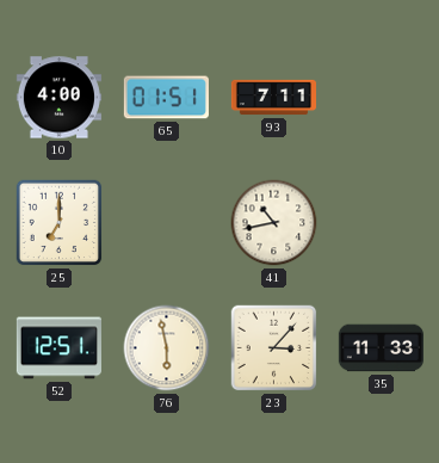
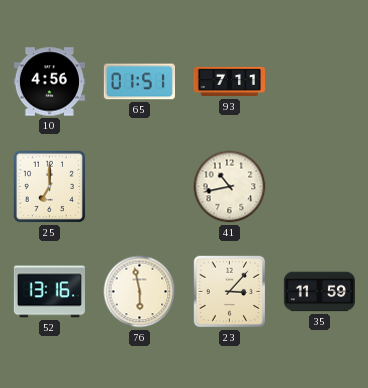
10: 4:00 -> 4:56 (49, 82)
52: 12:51 -> 13:16 (49, 292)
35: 11:33 -> 11:59 (319, 292)
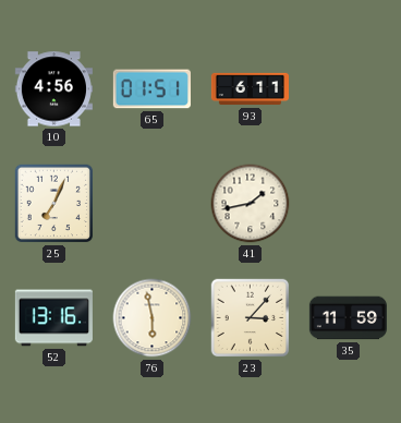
93: 7:11 -> 6:11 (250, 89)
25: 7:00 -> 7:04 (54, 204)
41: 10:43 -> 1:43 (251, 204)
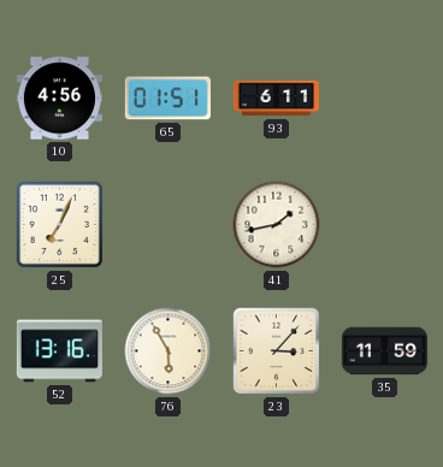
76: 5:58 -> 5:55 (169, 351)
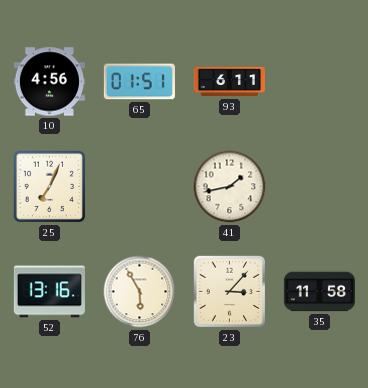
35: 11:59 -> 11:58 (319, 292)
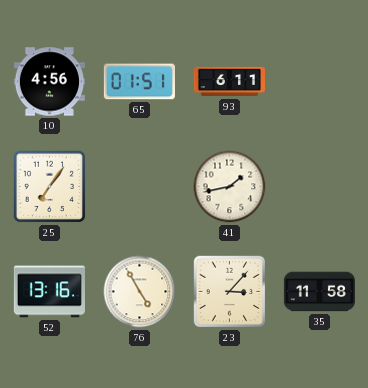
25: 7:04 -> 7:06 (50, 187)
76: 5:55 -> 4:55 (140, 292)
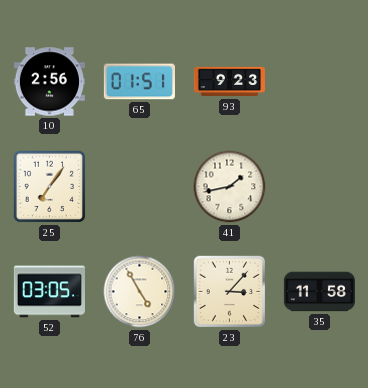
10: 4:56 -> 2:56 (49, 82)
93: 6:11 -> 9:23 (229, 82)
52: 13:16 -> 03:05 (49, 292)
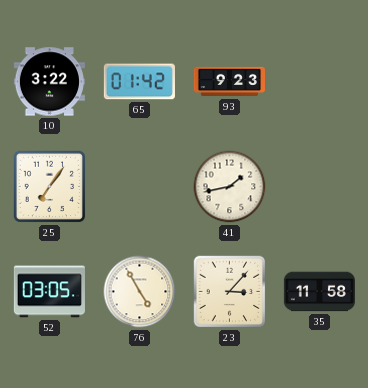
10: 2:56 -> 3:22 (49, 82)
65: 01:51 -> 01:42 (139, 82)
